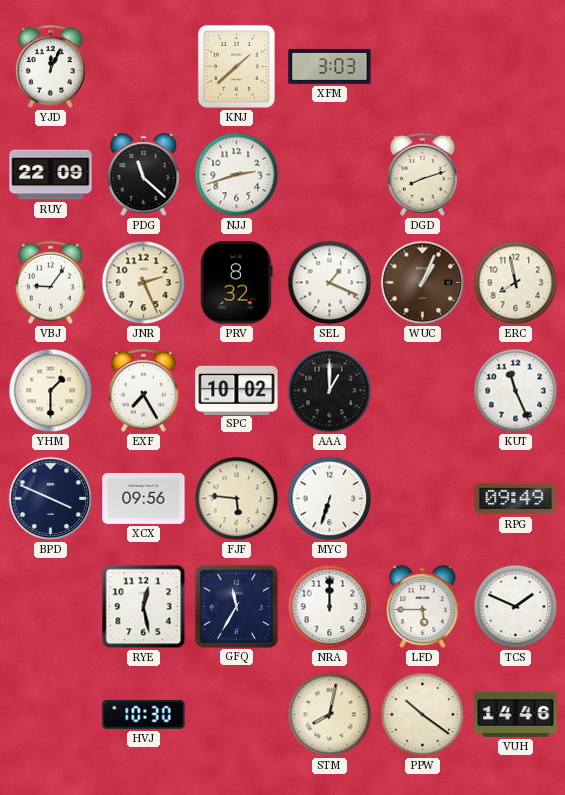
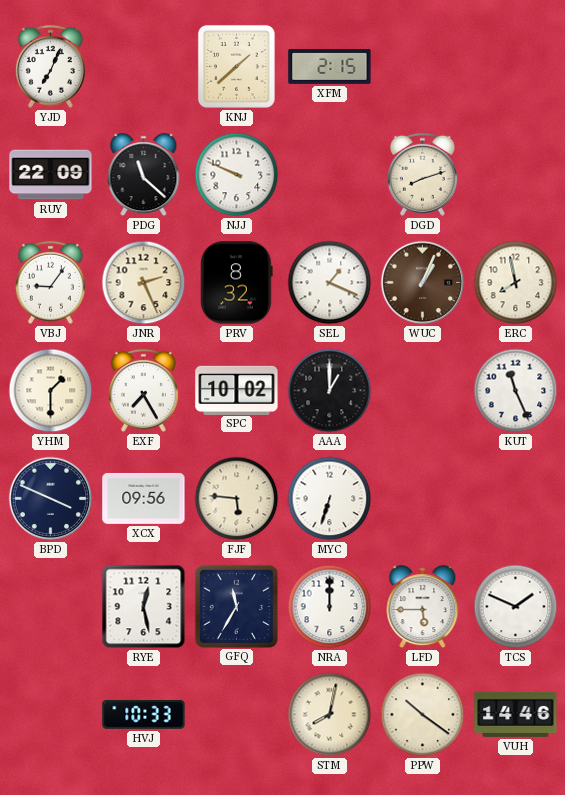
YJD: 12:04 -> 7:04 (50, 66)
XFM: 3:03 -> 2:15 (330, 66)
NJJ: 2:42 -> 9:49 (237, 175)
RPG: 09:49 -> none (516, 499)
HVJ: 10:30 -> 10:33 (144, 714)
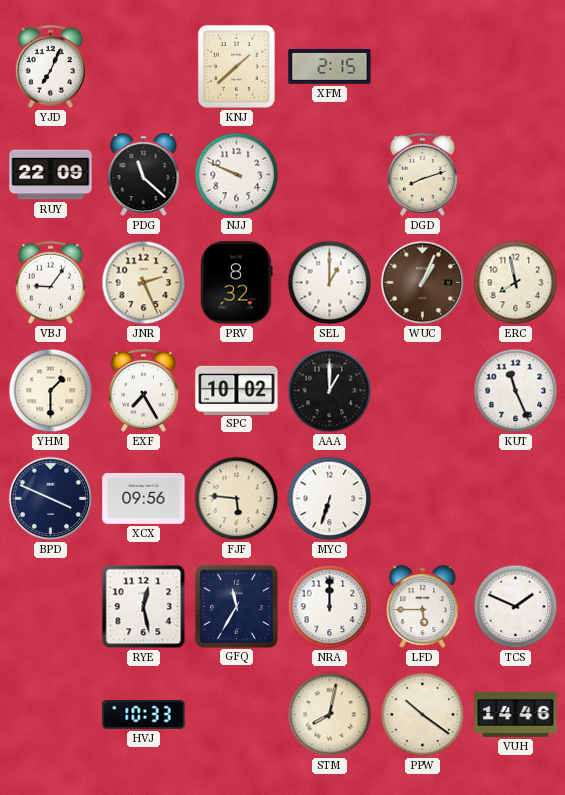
SEL: 1:19 -> 1:00 (330, 283)
